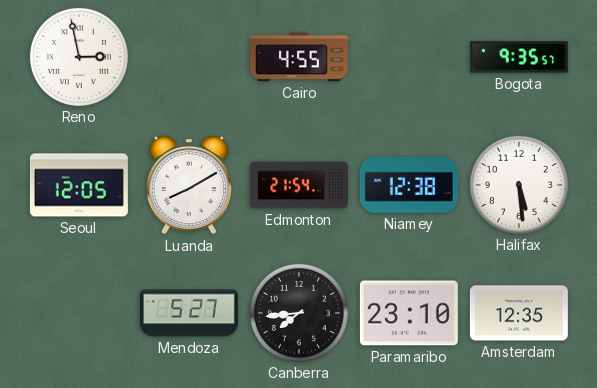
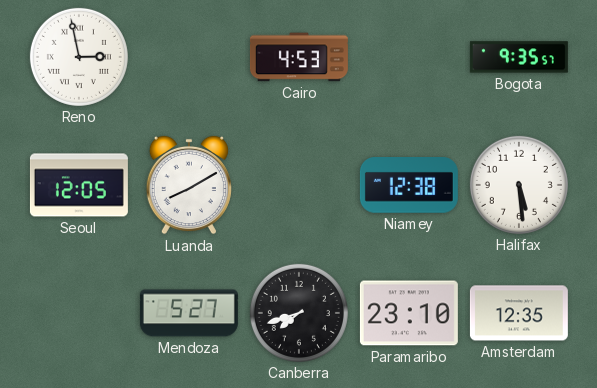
Cairo: 4:55 -> 4:53 (299, 57)
Edmonton: 21:54 -> none (299, 185)
Canberra: 7:44 -> 7:42 (299, 313)
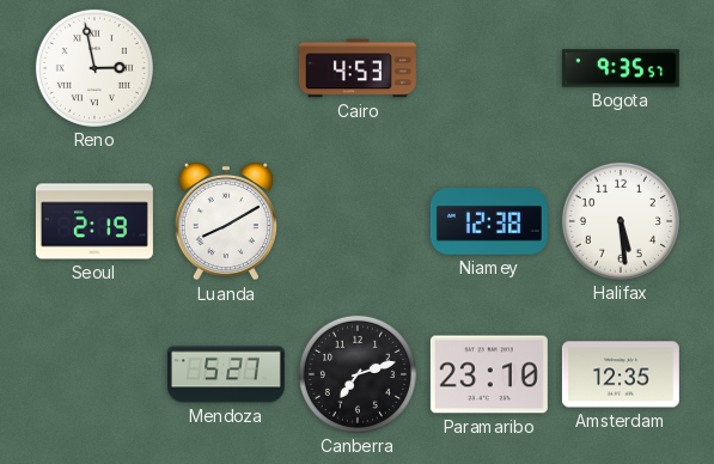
Seoul: 12:05 -> 2:19 (94, 221)
Canberra: 7:42 -> 7:12 (358, 374)
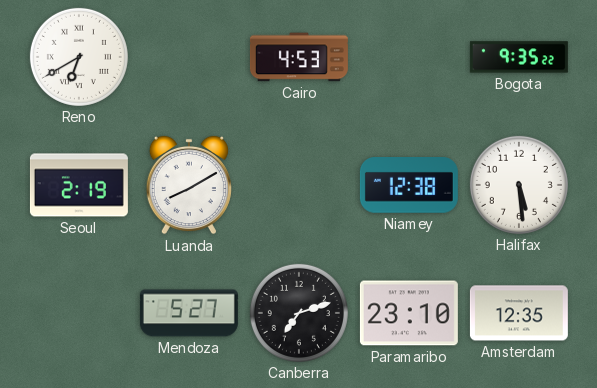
Reno: 2:58 -> 6:40 (79, 57)
Bogota: 9:35:57 -> 9:35:22 (519, 57)
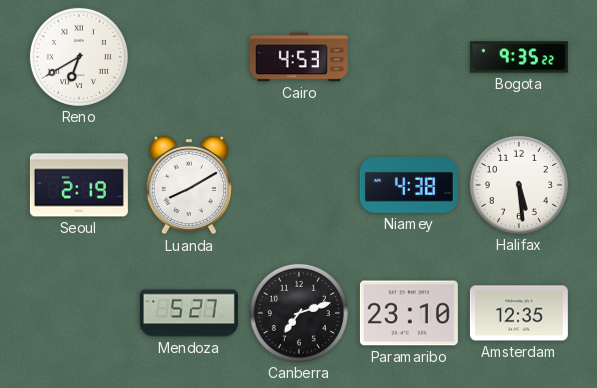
Niamey: 12:38 -> 4:38 (409, 185)
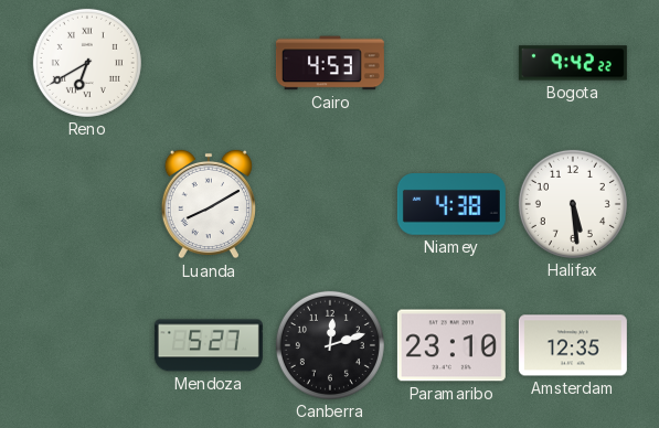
Bogota: 9:35 -> 9:42 (573, 63)
Seoul: 2:19 -> none (79, 185)
Canberra: 7:12 -> 12:12 (330, 345)
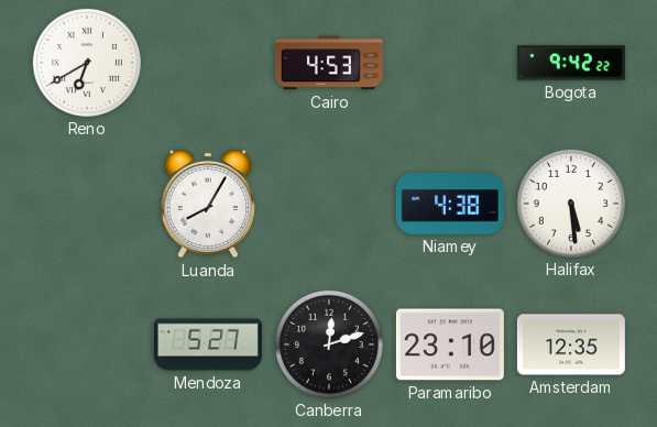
Luanda: 8:10 -> 8:05 (208, 204)
